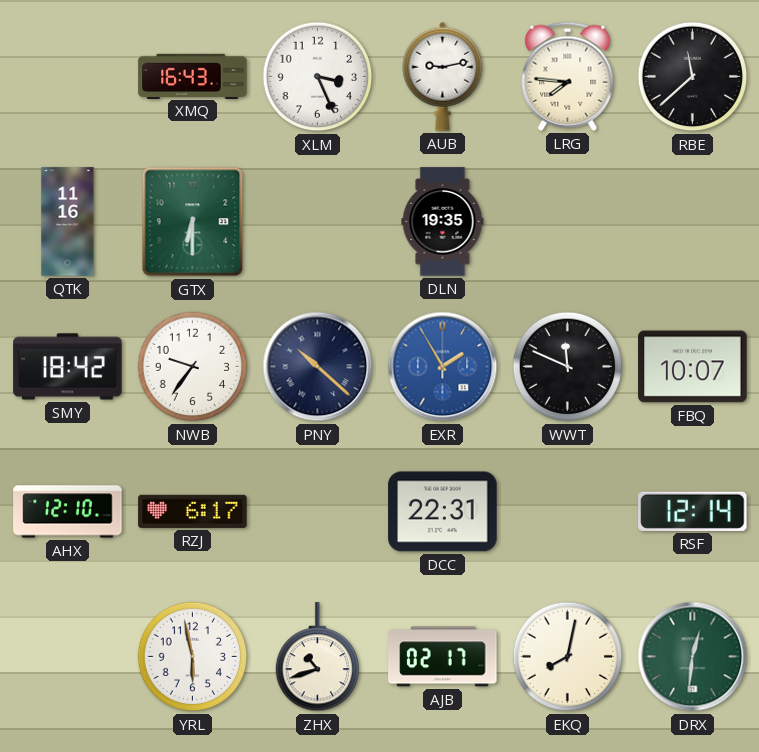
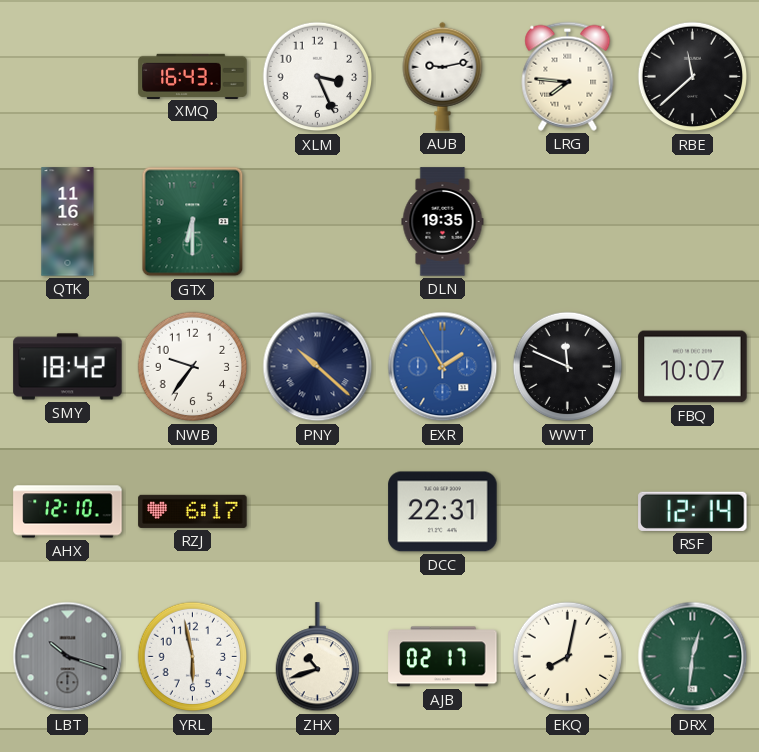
LBT: none -> 10:18 (68, 657)
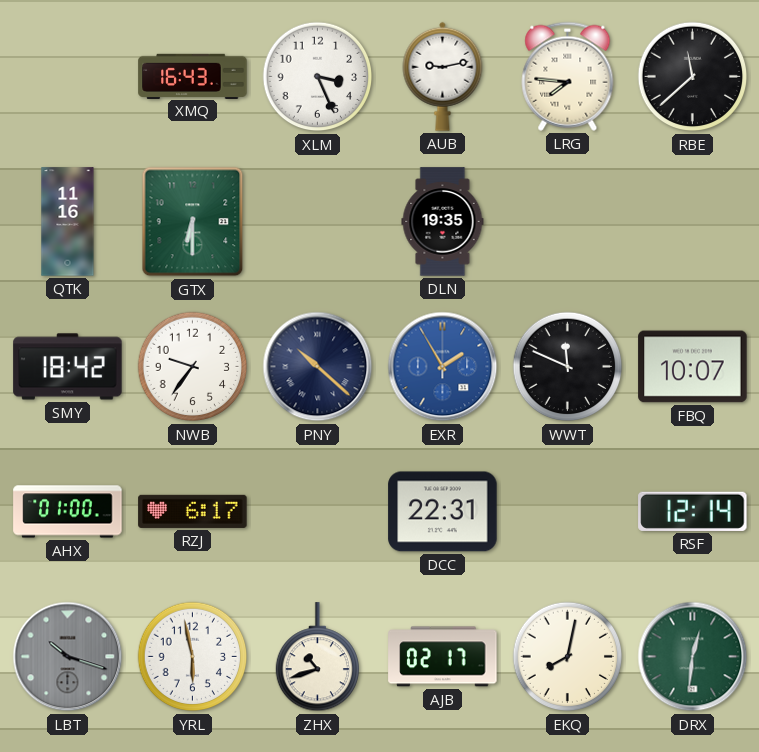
AHX: 12:10 -> 01:00 (68, 512)
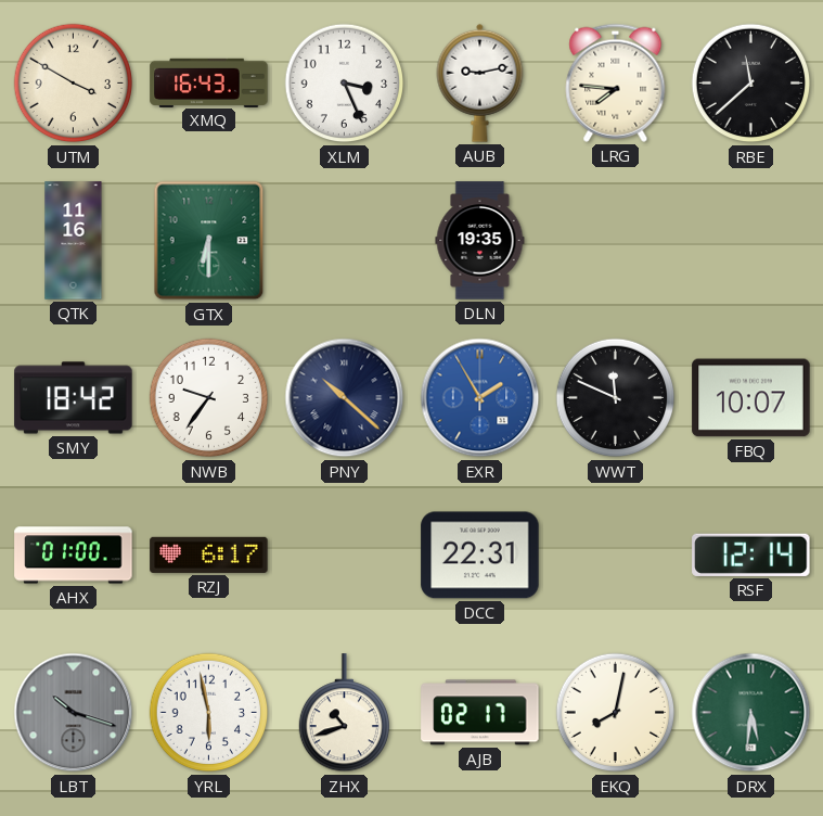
UTM: none -> 3:50 (74, 84)
DRX: 12:31 -> 5:31 (751, 713)
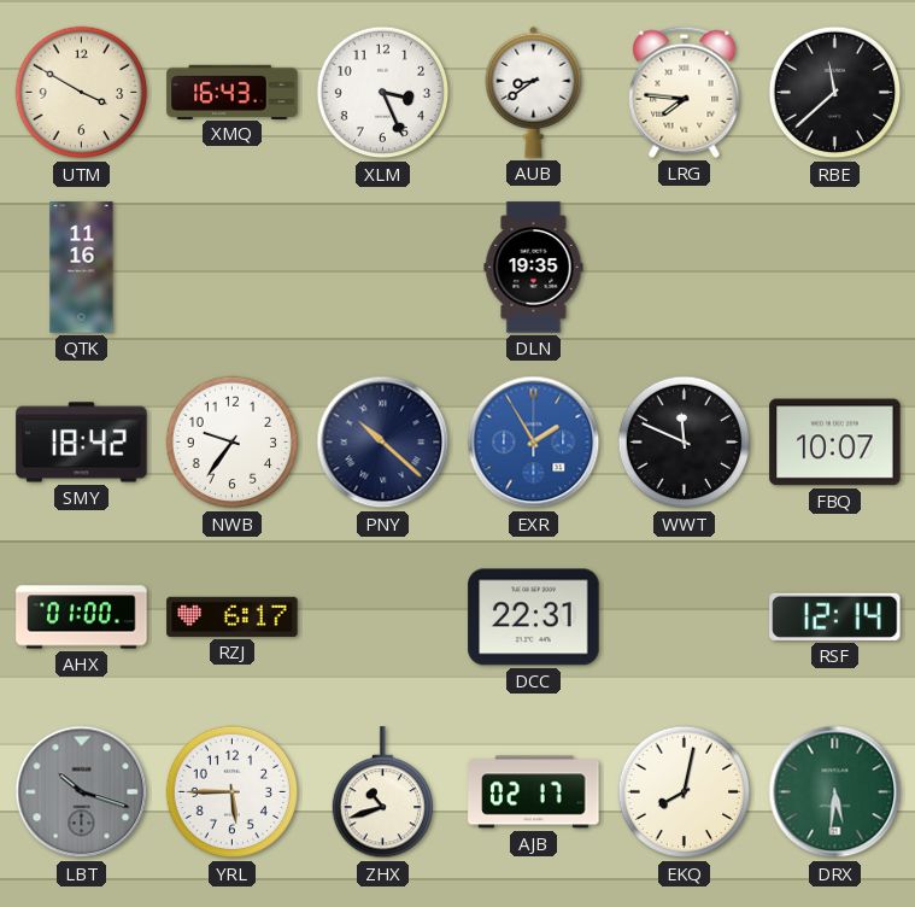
AUB: 9:13 -> 8:39 (534, 92)
GTX: 6:30 -> none (209, 241)
YRL: 5:58 -> 5:45 (233, 792)
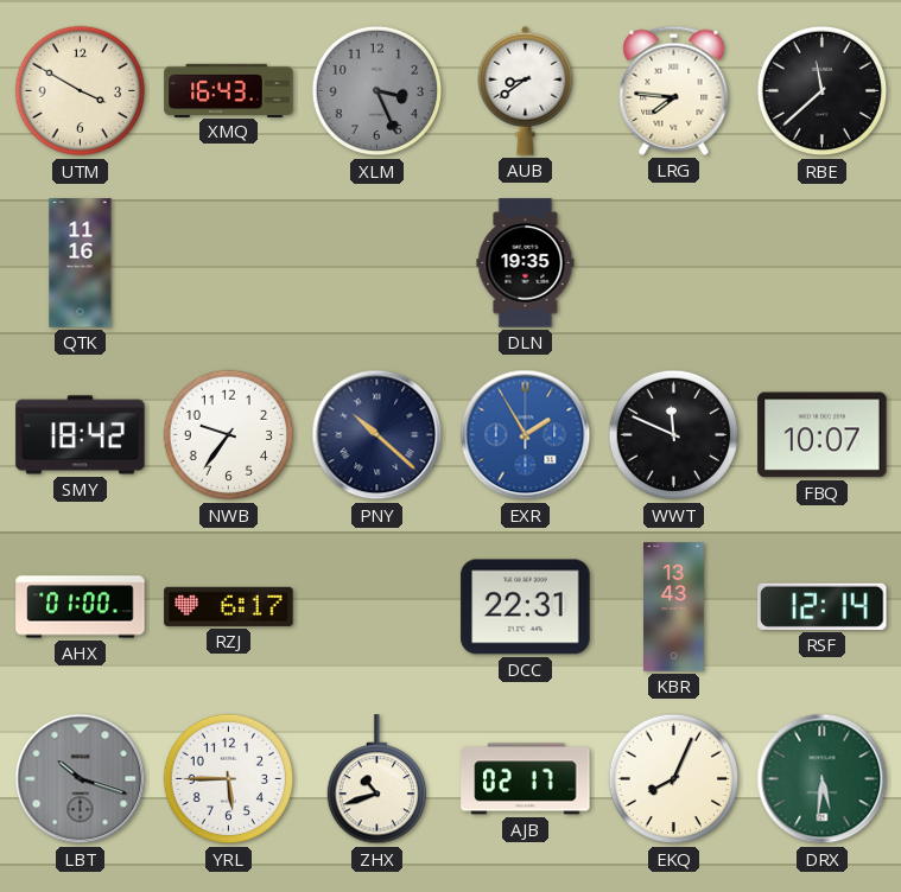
XLM dial: white -> grey (377, 91)
KBR: none -> 13:43 (674, 607)
EKQ: 8:02 -> 8:04 (674, 779)
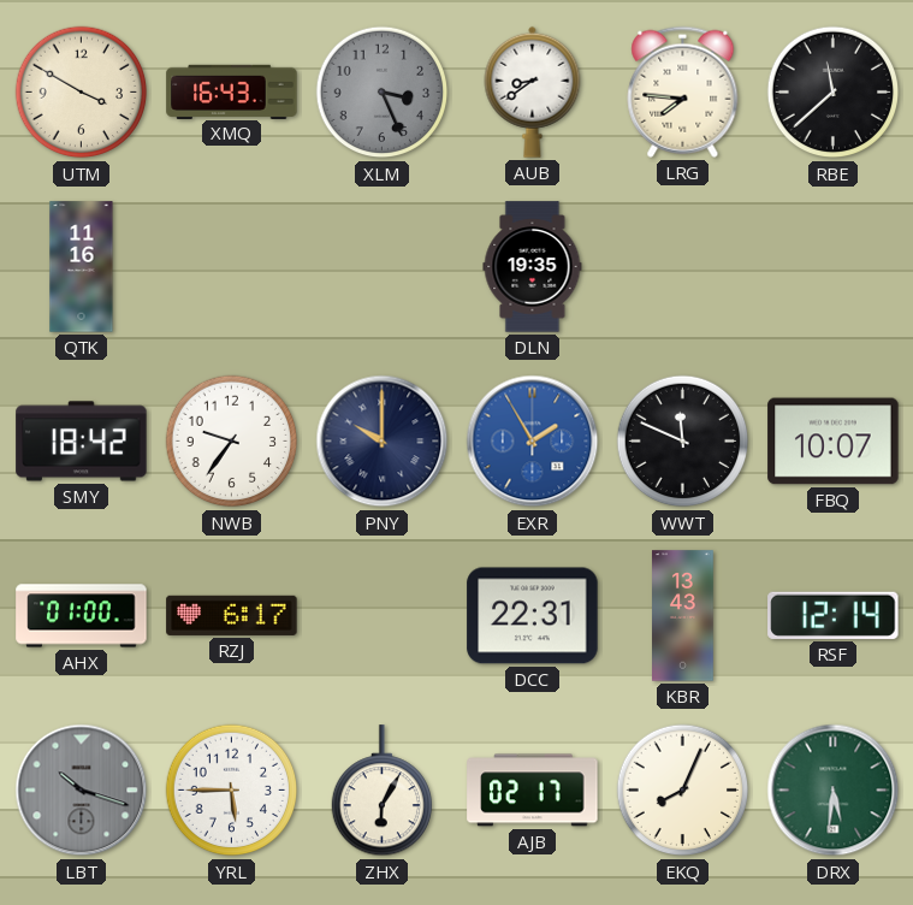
PNY: 10:22 -> 10:00 (383, 442)
ZHX: 10:42 -> 6:05 (381, 791)
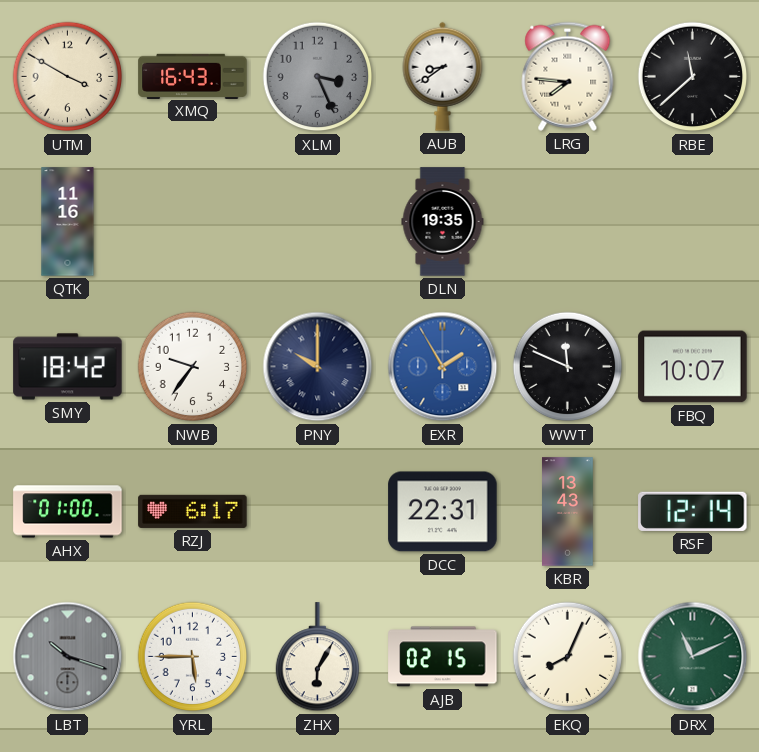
AJB: 02:17 -> 02:15 (443, 657)
DRX: 5:31 -> 11:11 (693, 657)
